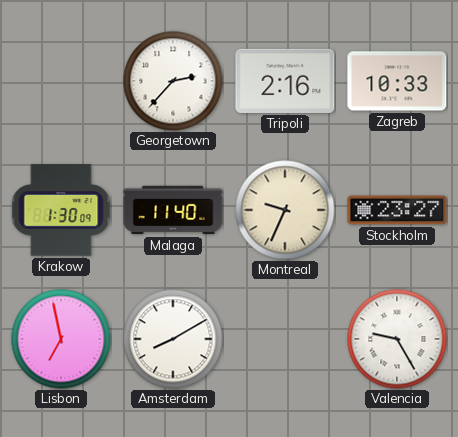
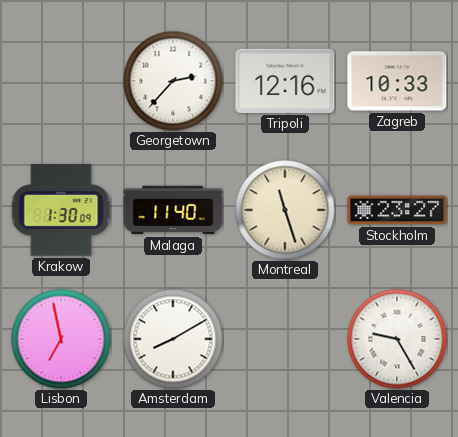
Tripoli: 2:16 -> 12:16 (285, 81)
Montreal: 9:34 -> 11:27 (285, 210)
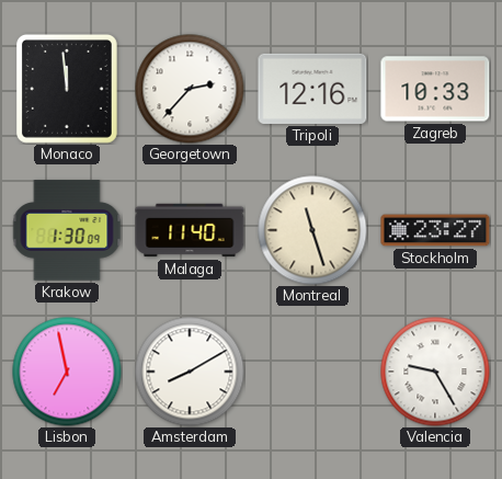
Monaco: none -> 11:59 (67, 89)
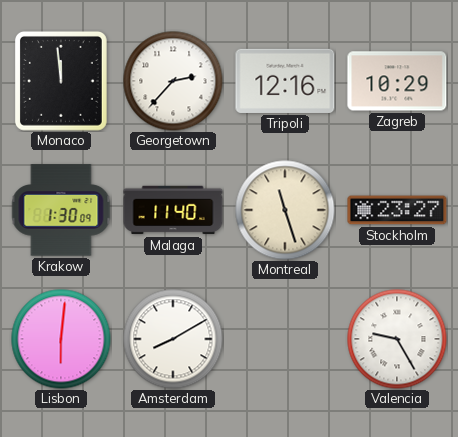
Zagreb: 10:33 -> 10:29 (397, 81)
Lisbon: 6:58 -> 6:01 (61, 339)
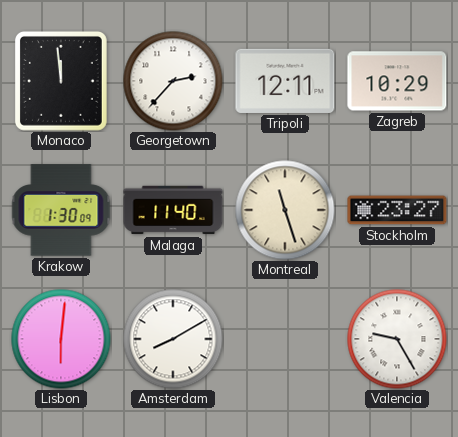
Tripoli: 12:16 -> 12:11 (285, 81)
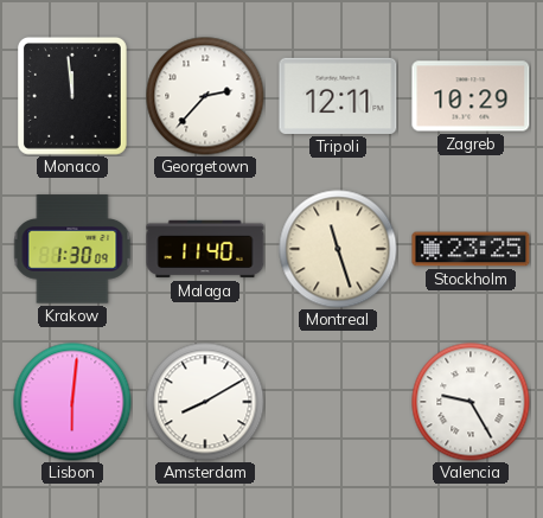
Stockholm: 23:27 -> 23:25 (471, 249)
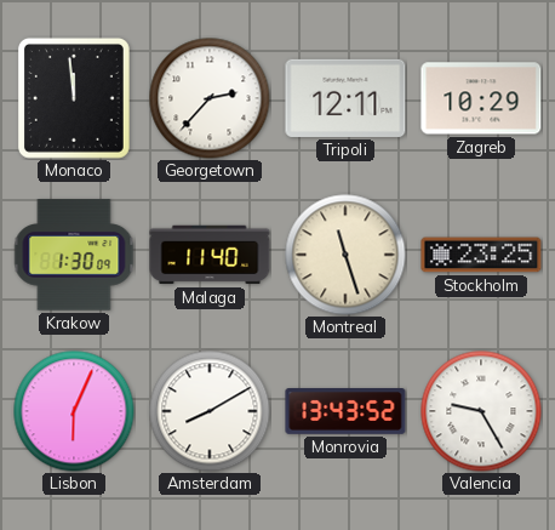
Lisbon: 6:01 -> 6:04 (74, 411)
Monrovia: none -> 13:43 (345, 412)
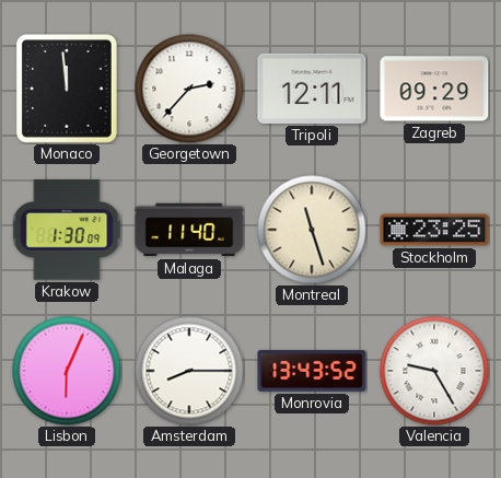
Zagreb: 10:29 -> 09:29 (434, 89)
Amsterdam: 8:10 -> 8:15 (189, 371)
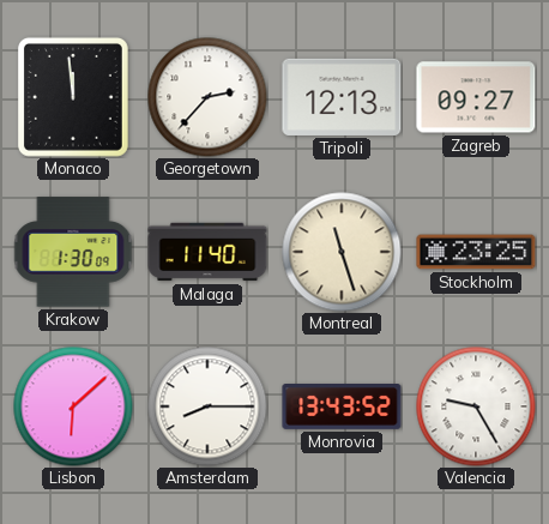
Tripoli: 12:11 -> 12:13 (342, 97)
Zagreb: 09:29 -> 09:27 (476, 97)
Lisbon: 6:04 -> 6:08 (73, 406)
